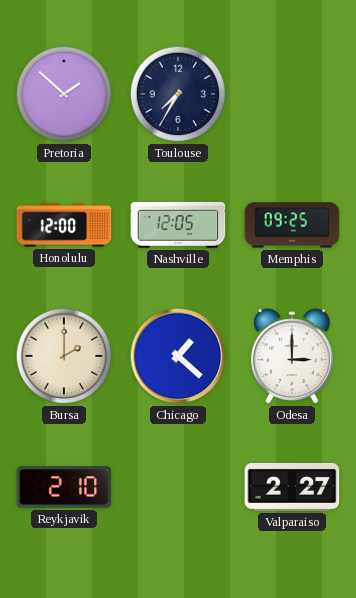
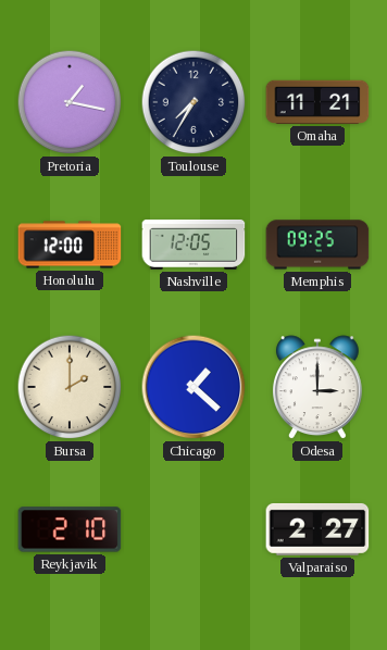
Pretoria: 1:52 -> 1:17 (70, 102)
Omaha: none -> 11:21 (317, 102)
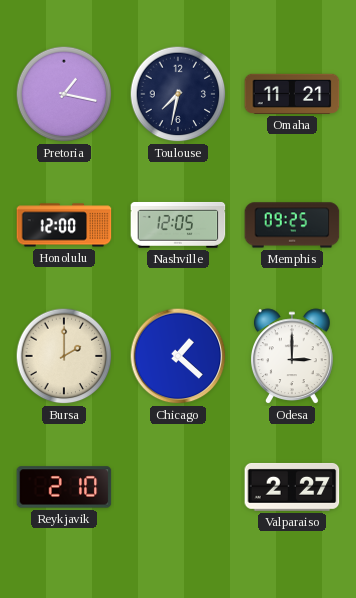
Toulouse: 7:35 -> 7:32 (178, 94)
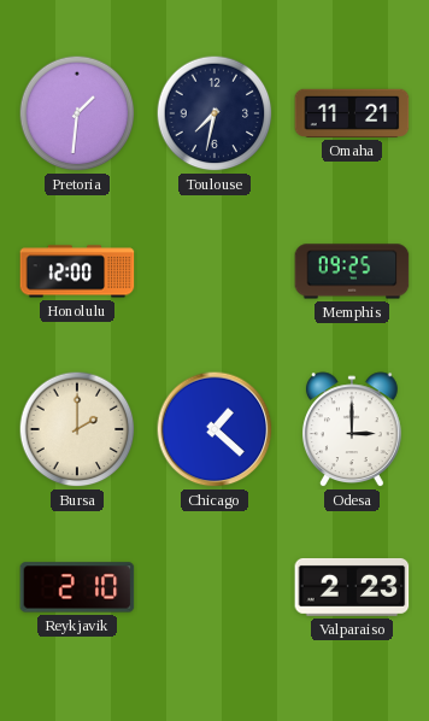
Pretoria: 1:17 -> 1:31 (77, 113)
Nashville: 12:05 -> none (178, 225)
Valparaiso: 2:27 -> 2:23 (352, 587)
